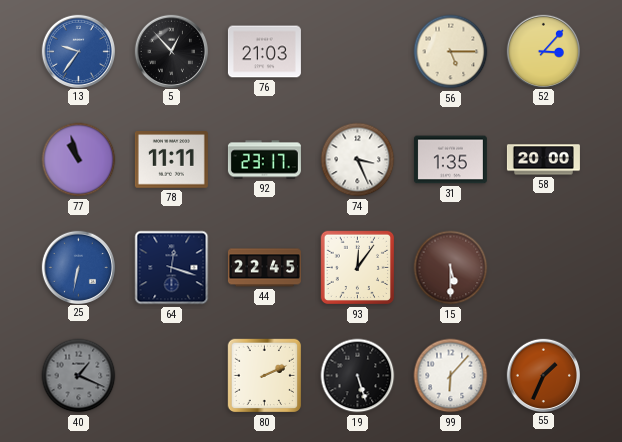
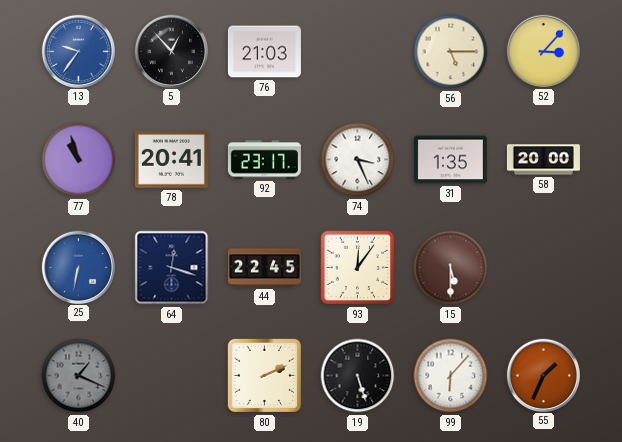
78: 11:11 -> 20:41 (171, 160)
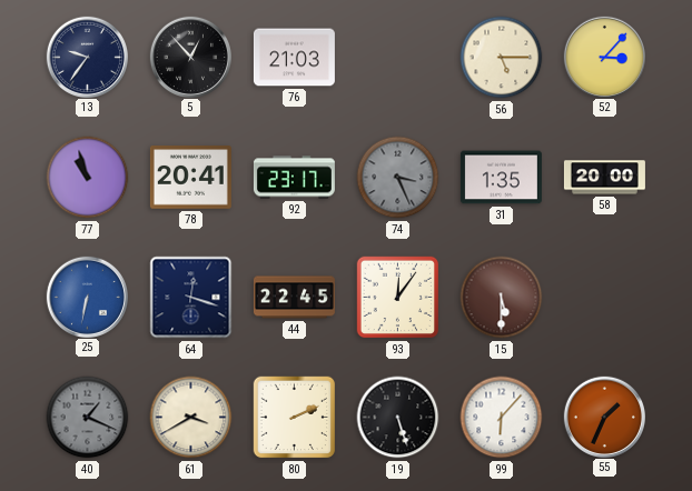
13 dial: blue -> navy (87, 57)
74 dial: white -> grey (398, 178)
61: none -> 3:40 (191, 418)
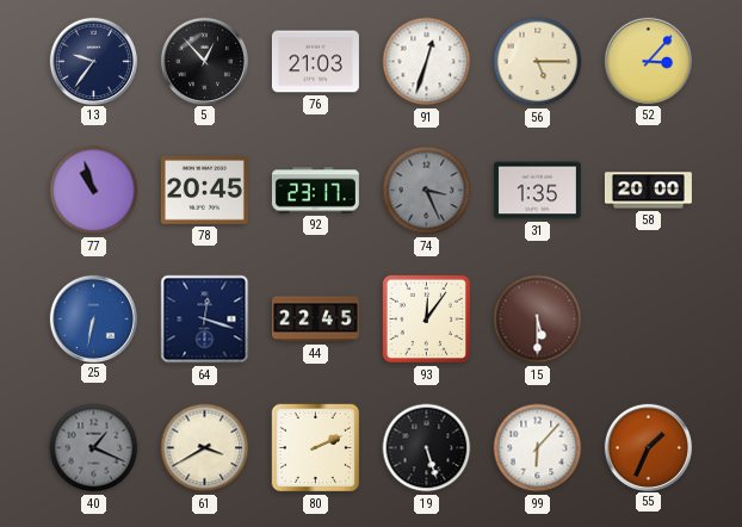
91: none -> 12:33 (427, 62)
78: 20:41 -> 20:45 (204, 191)
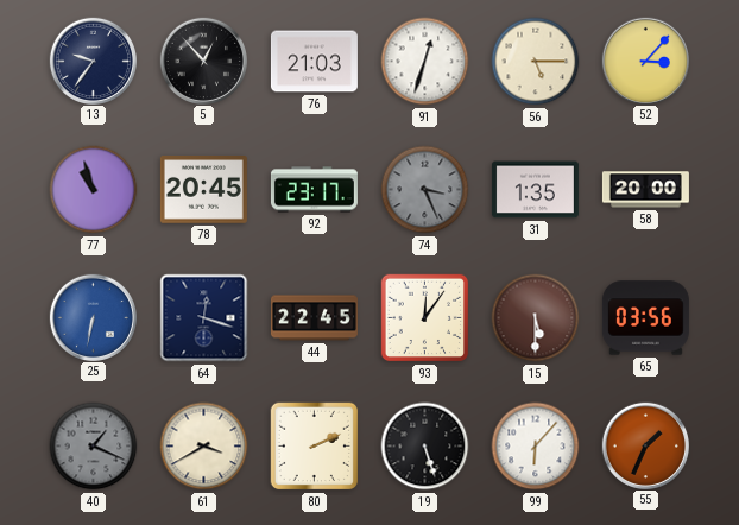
65: none -> 03:56 (645, 318)
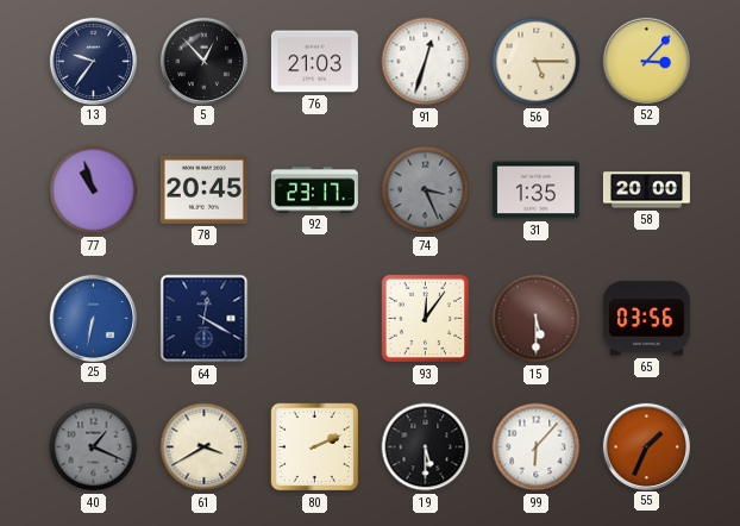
64: 12:18 -> 12:20 (205, 319)
44: 22:45 -> none (314, 318)
19: 5:27 -> 5:30 (426, 447)
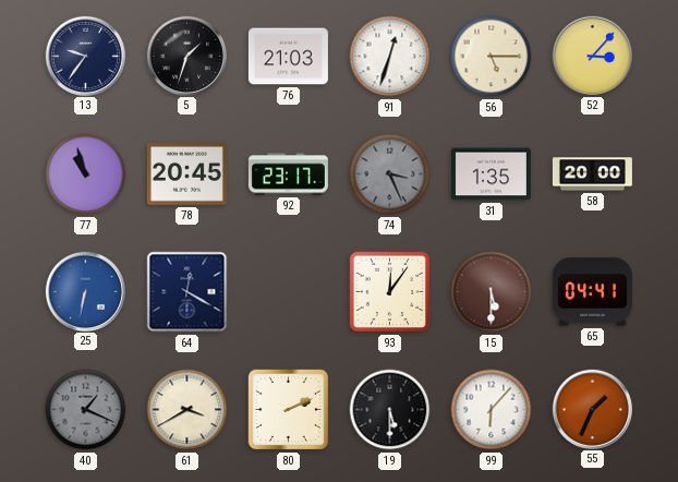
5: 12:53 -> 1:33 (186, 56)
65: 03:56 -> 04:41 (592, 292)
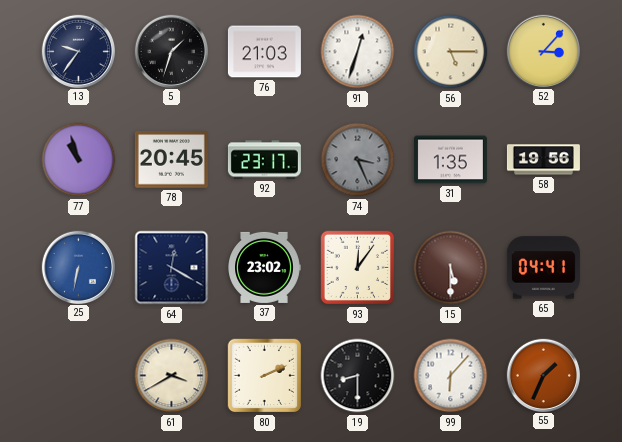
58: 20:00 -> 19:56 (543, 160)
37: none -> 23:02 (264, 267)
40: 1:19 -> none (86, 410)
19: 5:30 -> 8:30 (358, 376)
